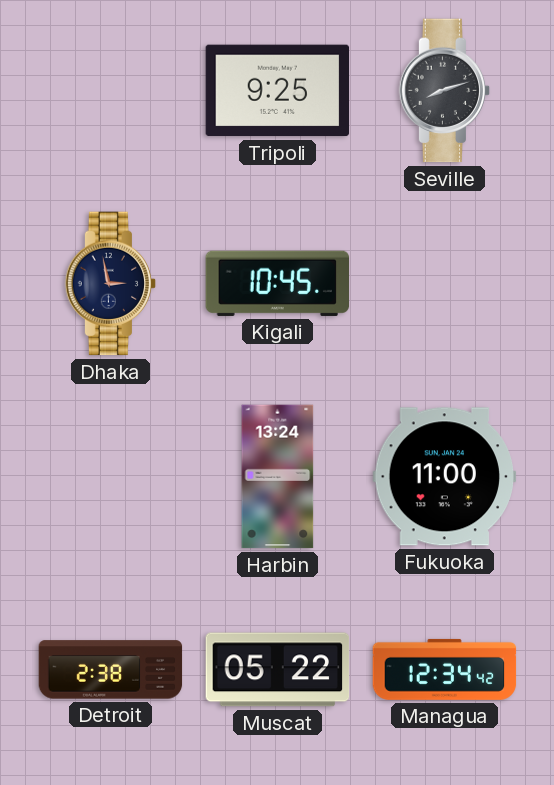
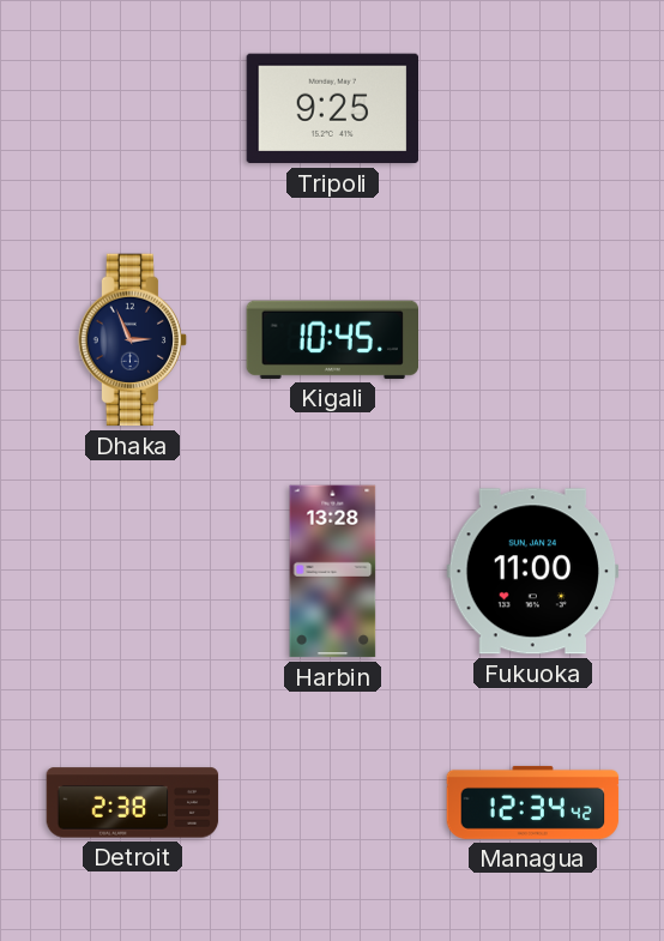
Seville: 8:12 -> none (445, 91)
Dhaka: 2:58 -> 2:56 (133, 340)
Harbin: 13:24 -> 13:28 (333, 572)
Muscat: 05:22 -> none (278, 670)
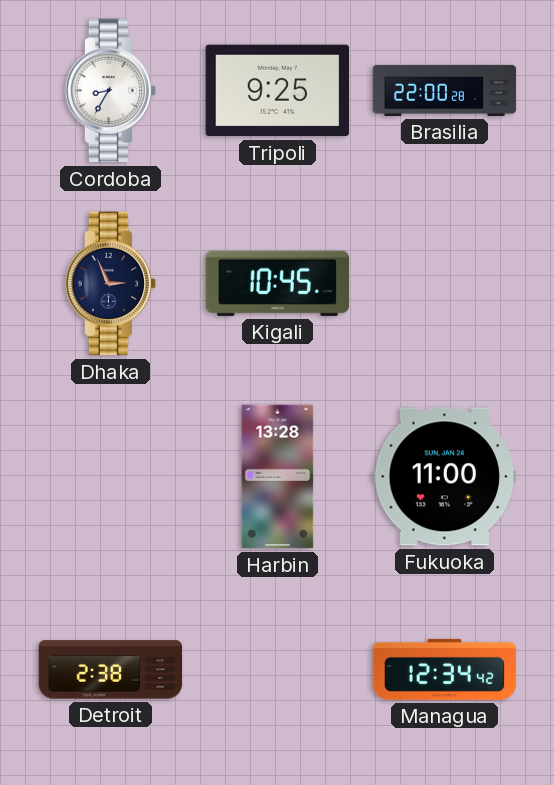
Cordoba: none -> 8:35 (111, 91)
Brasilia: none -> 22:00 (445, 90)
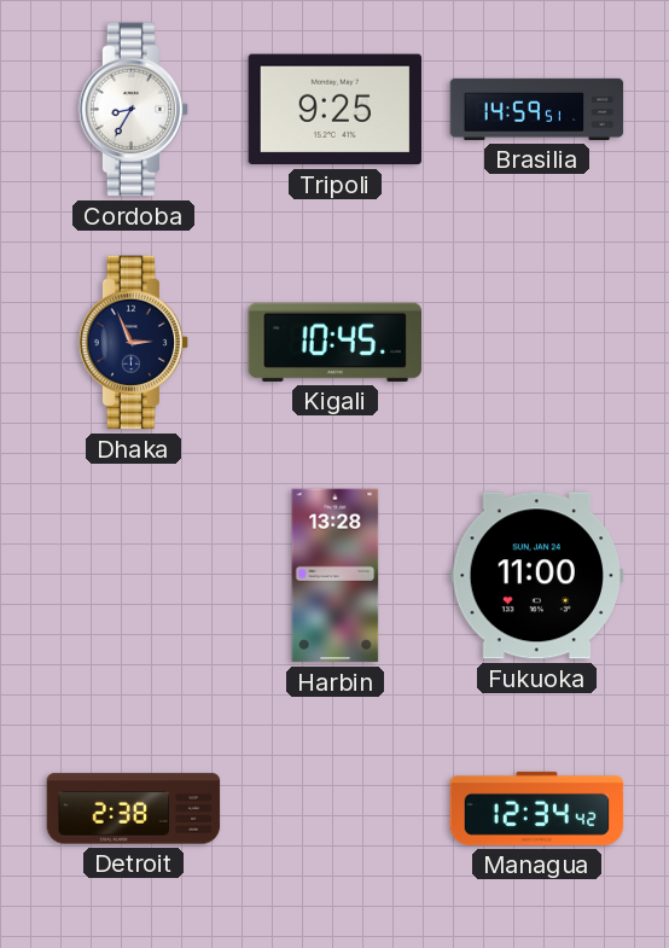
Brasilia: 22:00 -> 14:59 (537, 109)
